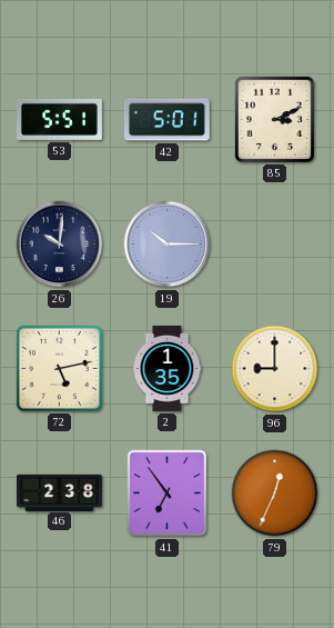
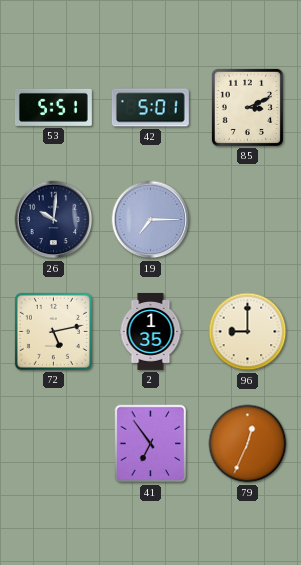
19: 10:15 -> 7:15 (151, 220)
46: 2:38 -> none (59, 492)
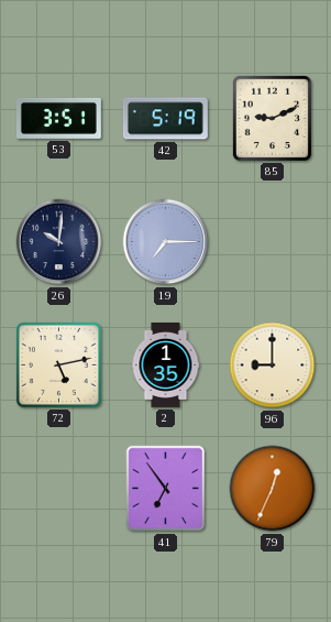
53: 5:51 -> 3:51 (58, 118)
42: 5:01 -> 5:19 (165, 119)
85: 3:11 -> 9:11 (272, 118)
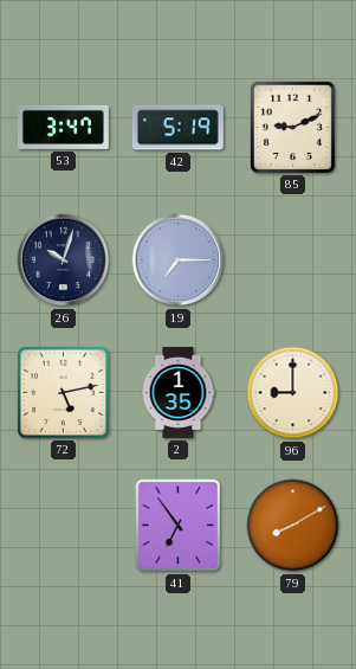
53: 3:51 -> 3:47 (63, 127)
26: 10:01 -> 10:03 (64, 260)
79: 12:34 -> 8:10 (293, 526)
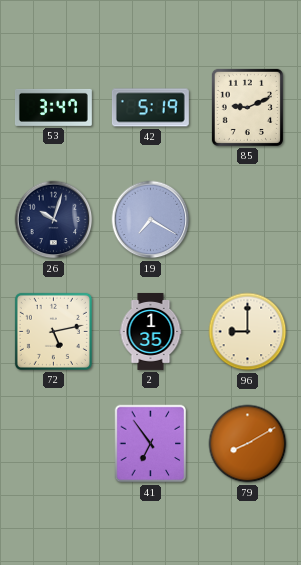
19: 7:15 -> 7:20 (151, 220)
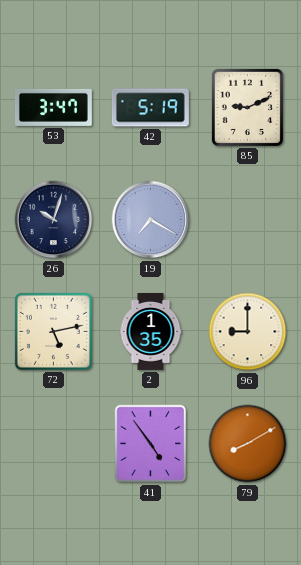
41: 6:54 -> 4:54 (151, 444)
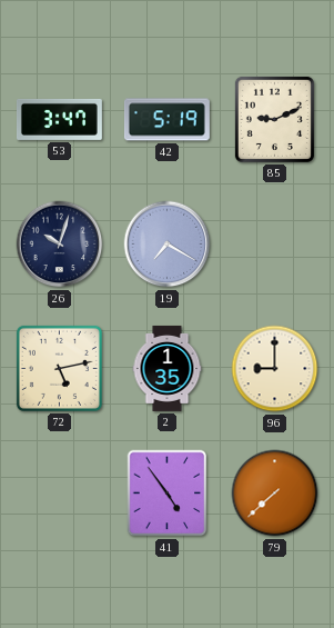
79: 8:10 -> 7:38 (275, 494)
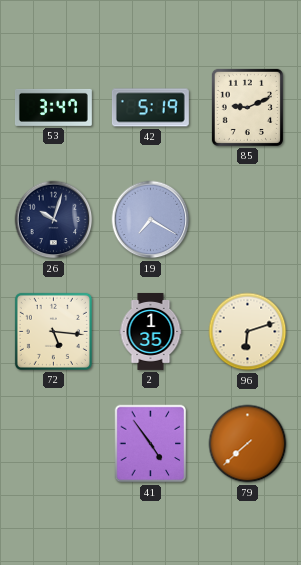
72: 5:13 -> 5:16 (53, 331)
96: 9:00 -> 6:12 (248, 332)
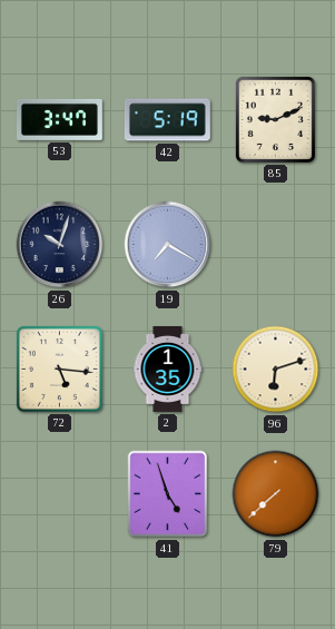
41: 4:54 -> 4:57 (168, 494)
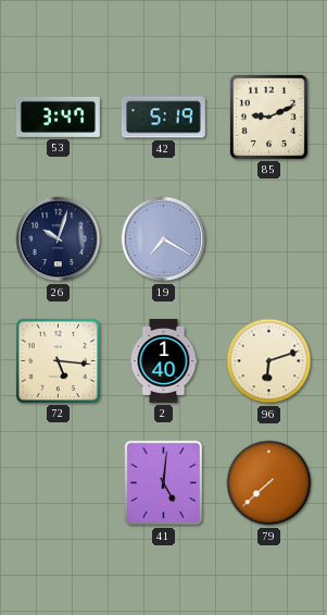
2: 1:35 -> 1:40 (164, 360)
41: 4:57 -> 5:01 (164, 483)
